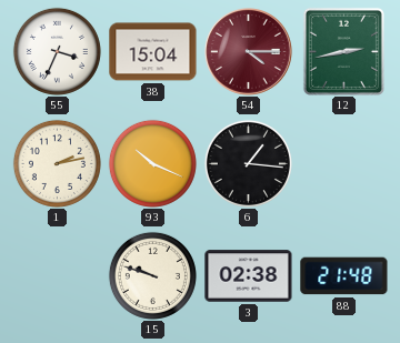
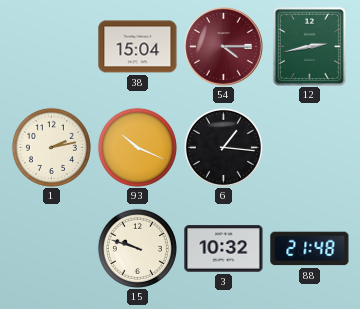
55: 3:34 -> none (57, 51)
3: 02:38 -> 10:32 (224, 249)
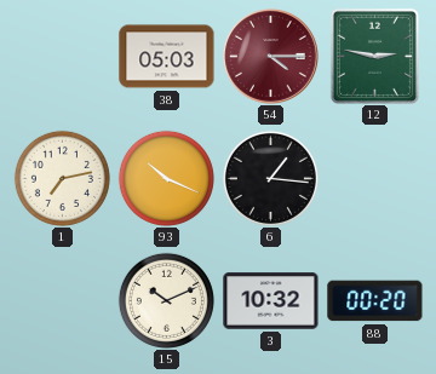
38: 15:04 -> 05:03 (167, 57)
12: 2:43 -> 2:47 (374, 56)
1: 2:13 -> 7:13 (62, 178)
15: 9:48 -> 10:11 (166, 300)
88: 21:48 -> 00:20 (375, 301)
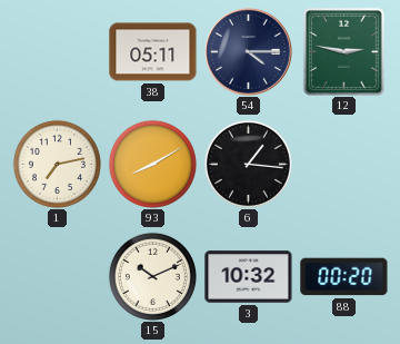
38: 05:03 -> 05:11 (153, 52)
54 dial: burgundy -> navy (249, 52)
93: 10:19 -> 8:10 (152, 164)
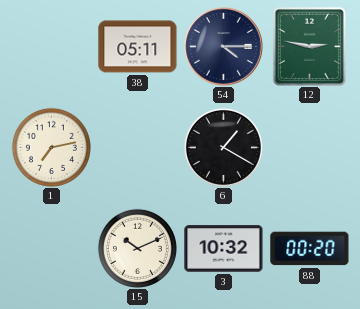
93: 8:10 -> none (152, 164)
6: 1:16 -> 1:20 (223, 147)
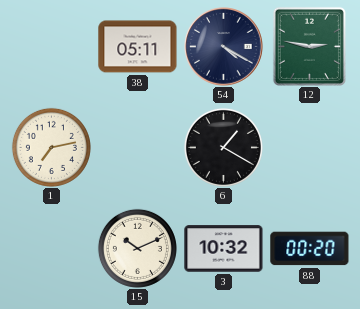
54: 4:15 -> 4:20 (224, 47)
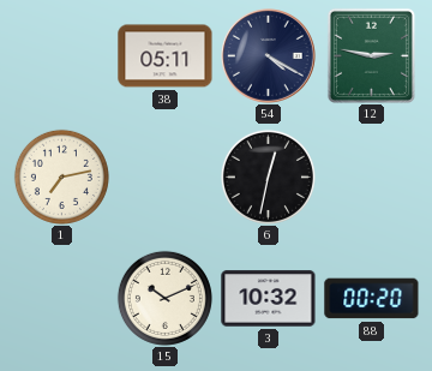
6: 1:20 -> 12:32 (268, 176)
